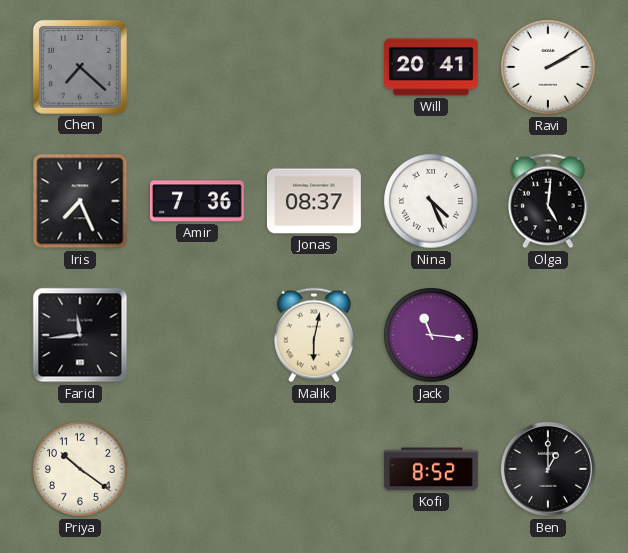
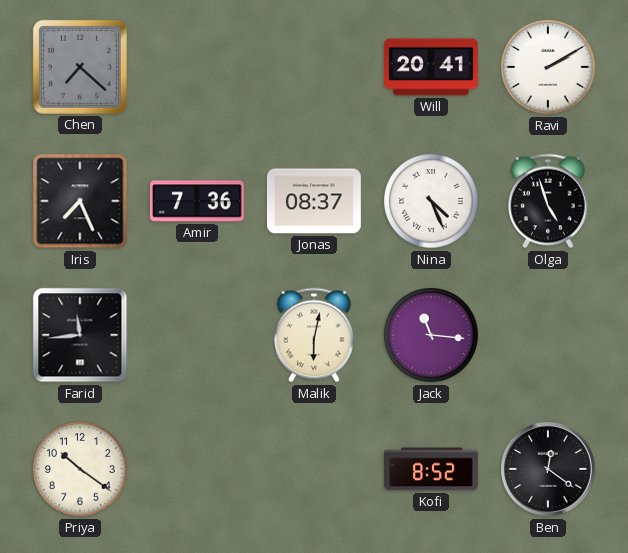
Olga: 5:01 -> 4:57 (548, 201)
Ben: 1:00 -> 12:21 (548, 469)
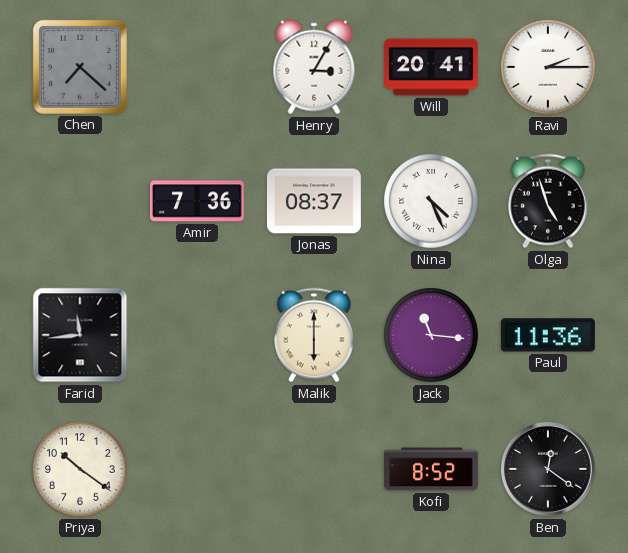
Henry: none -> 3:05 (314, 67)
Ravi: 2:10 -> 2:15 (548, 67)
Iris: 7:26 -> none (80, 201)
Malik: 6:02 -> 6:00 (314, 335)
Paul: none -> 11:36 (548, 335)
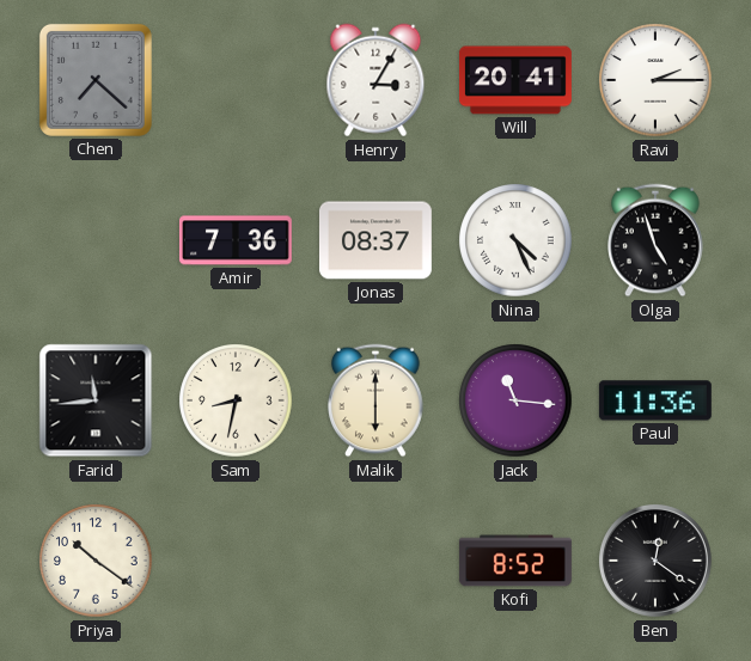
Sam: none -> 8:32 (236, 400)
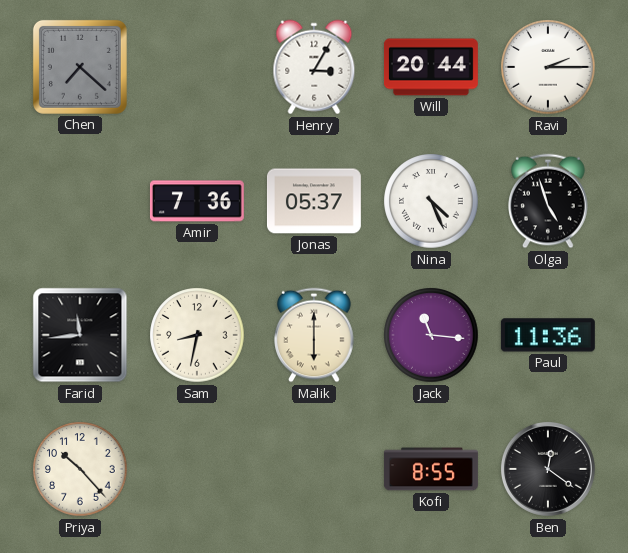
Will: 20:41 -> 20:44 (431, 67)
Jonas: 08:37 -> 05:37 (314, 201)
Priya: 10:21 -> 10:23 (80, 469)
Kofi: 8:52 -> 8:55 (431, 469)
